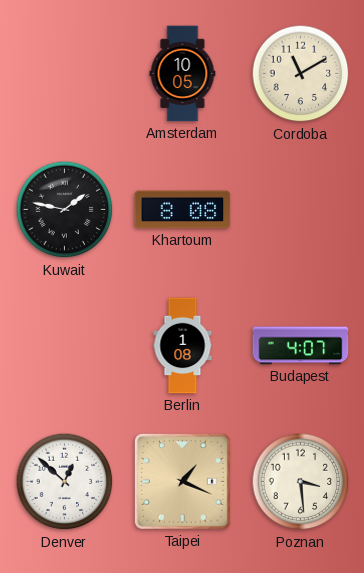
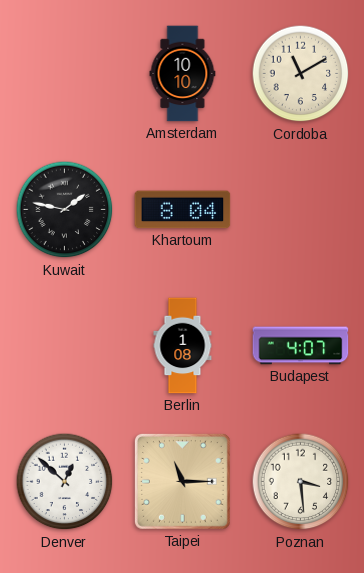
Amsterdam: 10:05 -> 10:10 (183, 74)
Khartoum: 8:08 -> 8:04 (183, 210)
Taipei: 1:19 -> 11:15 (183, 482)
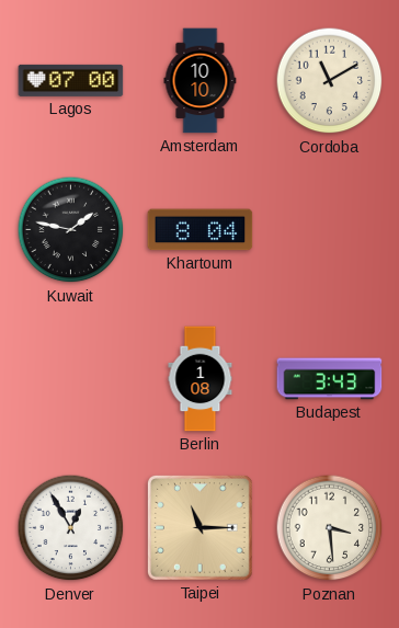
Lagos: none -> 07:00 (71, 80)
Budapest: 4:07 -> 3:43 (330, 379)
Denver: 12:52 -> 12:55 (71, 528)
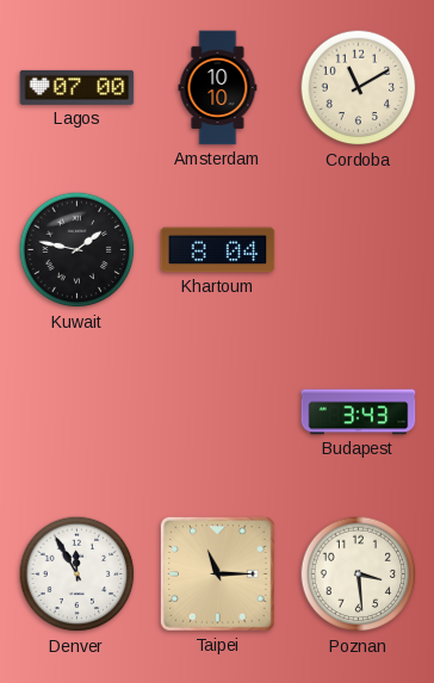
Berlin: 1:08 -> none (201, 379)
Denver: 12:55 -> 11:55 (77, 575)
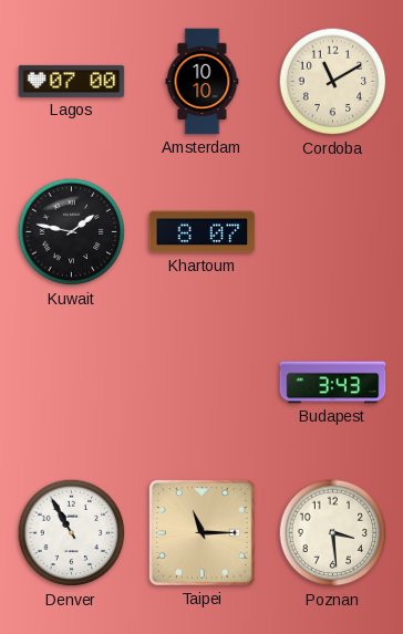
Khartoum: 8:04 -> 8:07 (203, 232)
Denver: 11:55 -> 10:55 (72, 533)
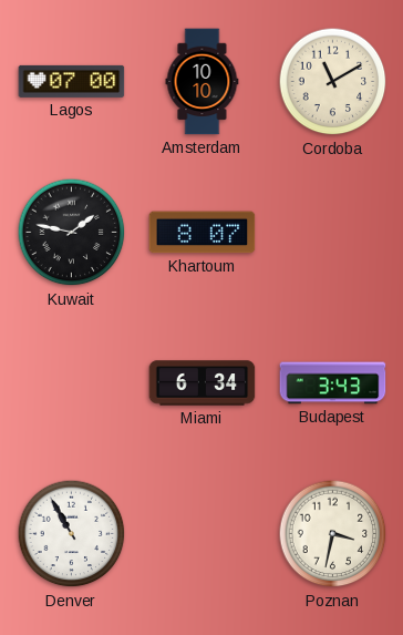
Miami: none -> 6:34 (203, 383)
Taipei: 11:15 -> none (203, 533)
Poznan: 3:29 -> 3:32 (333, 534)
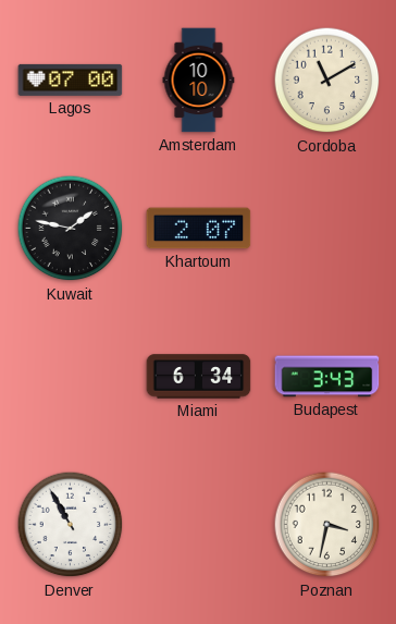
Khartoum: 8:07 -> 2:07 (199, 229)
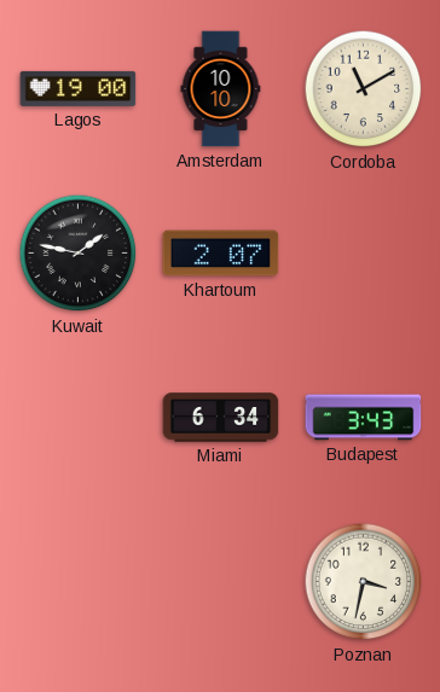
Lagos: 07:00 -> 19:00 (79, 88)
Denver: 10:55 -> none (71, 525)
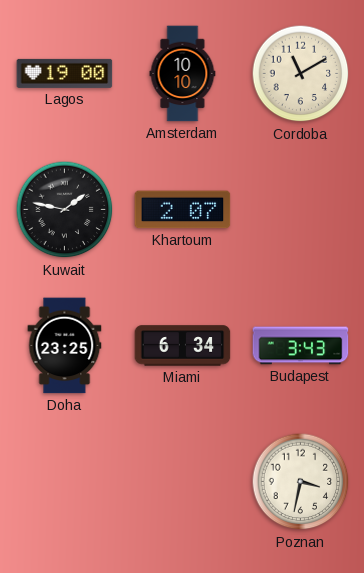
Doha: none -> 23:25 (65, 346)
